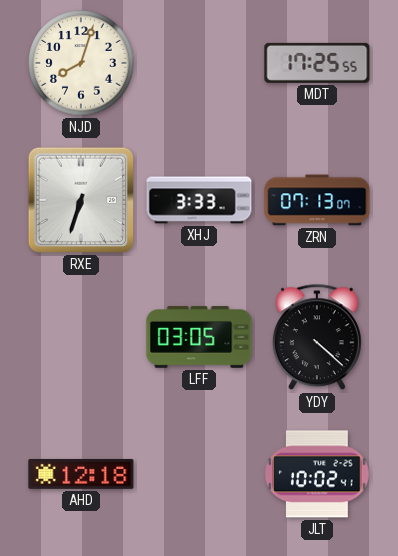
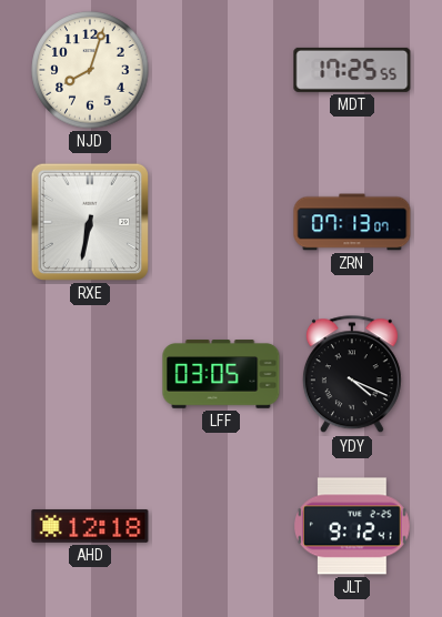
RXE: 6:33 -> 6:32 (90, 222)
XHJ: 3:33 -> none (199, 200)
YDY: 4:22 -> 4:19 (352, 375)
JLT: 10:02 -> 9:12 (353, 526)
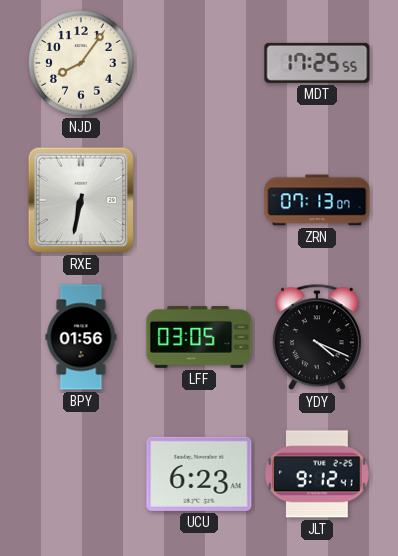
NJD: 8:03 -> 8:06 (81, 63)
BPY: none -> 01:56 (81, 337)
AHD: 12:18 -> none (90, 526)
UCU: none -> 6:23 (199, 474)
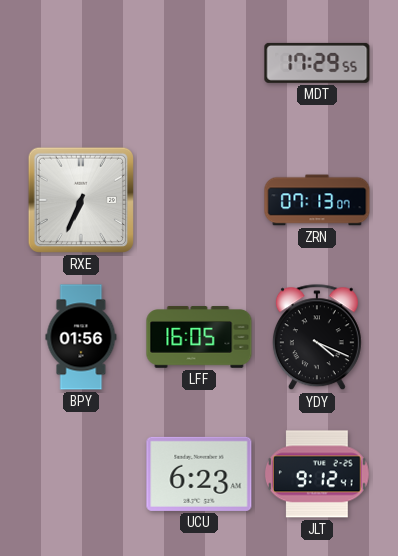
NJD: 8:06 -> none (81, 63)
MDT: 17:25 -> 17:29 (317, 63)
RXE: 6:32 -> 6:34 (81, 200)
LFF: 03:05 -> 16:05 (199, 337)
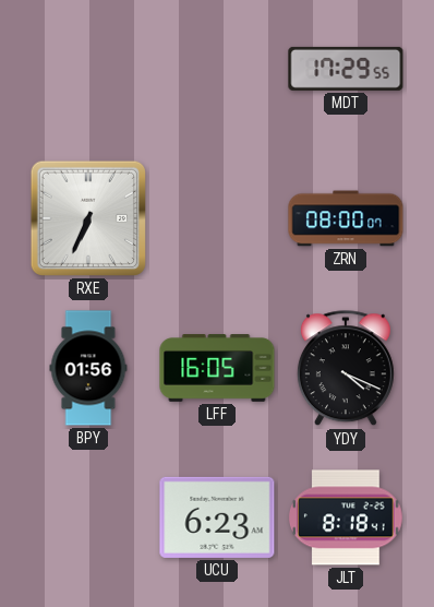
ZRN: 07:13 -> 08:00 (346, 218)
JLT: 9:12 -> 8:18 (347, 517)
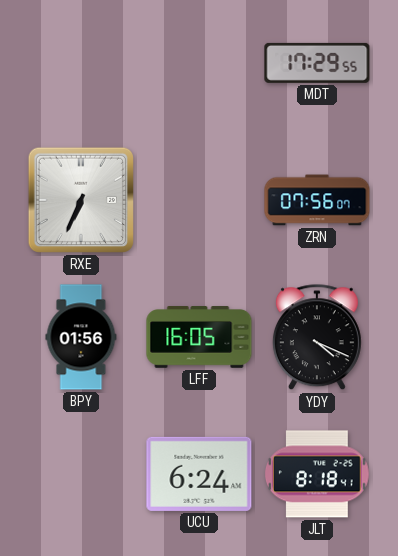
ZRN: 08:00 -> 07:56 (317, 200)
UCU: 6:23 -> 6:24 (199, 474)
